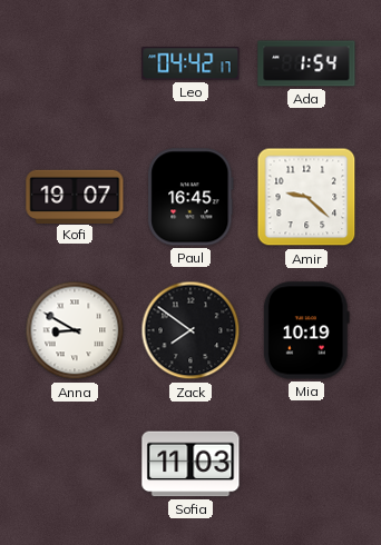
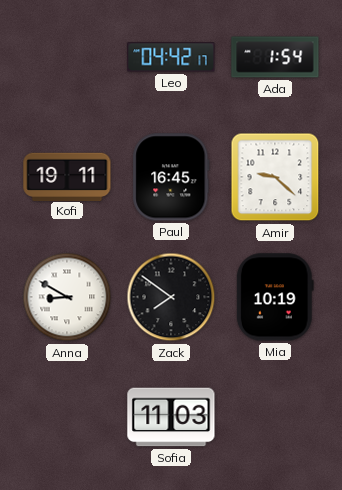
Kofi: 19:07 -> 19:11 (67, 176)
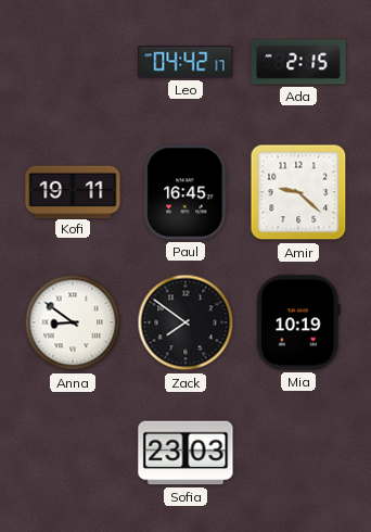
Ada: 1:54 -> 2:15 (298, 62)
Anna: 8:50 -> 8:51 (73, 322)
Sofia: 11:03 -> 23:03 (185, 453)
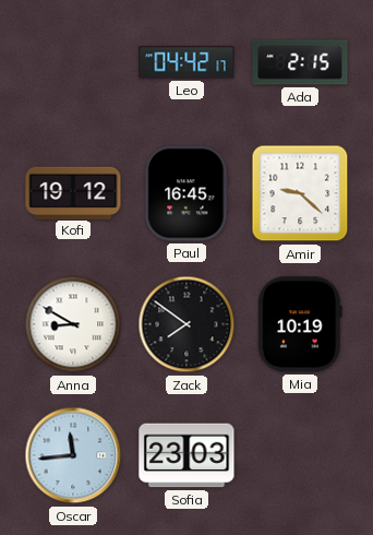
Kofi: 19:11 -> 19:12 (73, 192)
Anna: 8:51 -> 8:50 (73, 324)
Oscar: none -> 11:44 (73, 455)
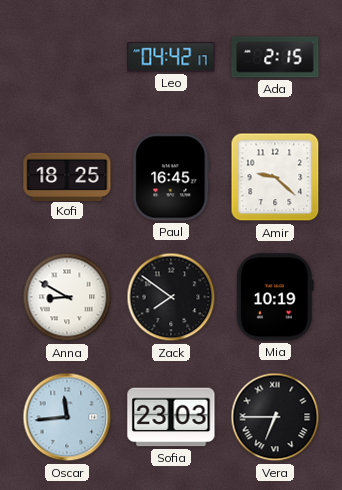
Kofi: 19:12 -> 18:25 (67, 176)
Vera: none -> 6:45 (275, 417)
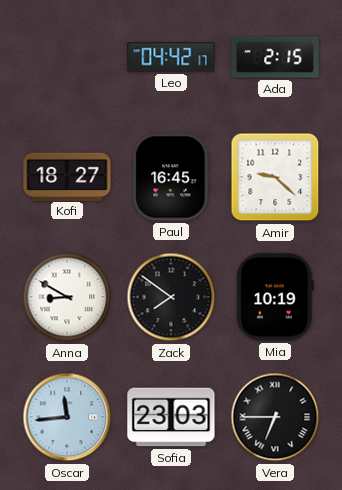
Kofi: 18:25 -> 18:27 (67, 176)
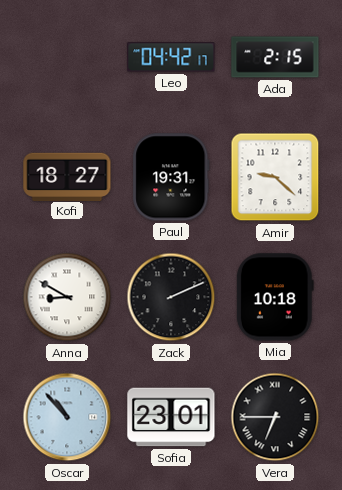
Paul: 16:45 -> 19:31 (171, 177)
Zack: 7:51 -> 2:11 (171, 297)
Mia: 10:19 -> 10:18 (275, 297)
Oscar: 11:44 -> 10:53 (67, 417)
Sofia: 23:03 -> 23:01 (171, 417)
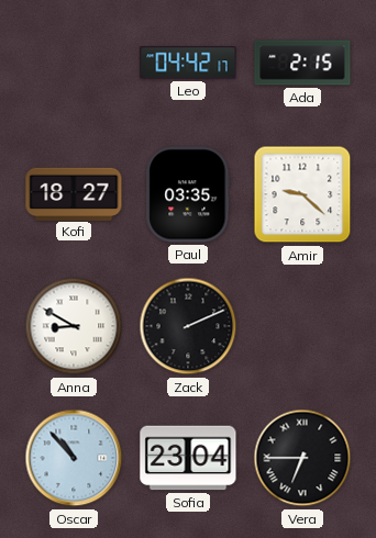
Paul: 19:31 -> 03:35 (188, 194)
Mia: 10:18 -> none (275, 297)
Sofia: 23:01 -> 23:04 (188, 458)
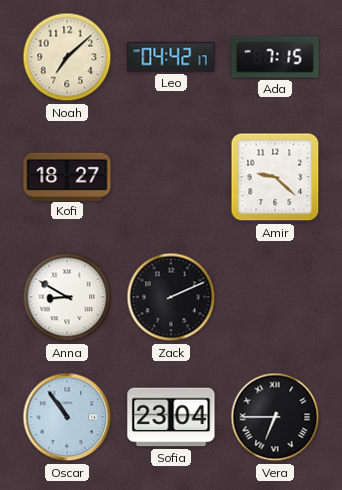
Noah: none -> 7:08 (67, 57)
Ada: 2:15 -> 7:15 (275, 57)
Paul: 03:35 -> none (188, 194)
Oscar: 10:53 -> 10:54 (67, 417)
